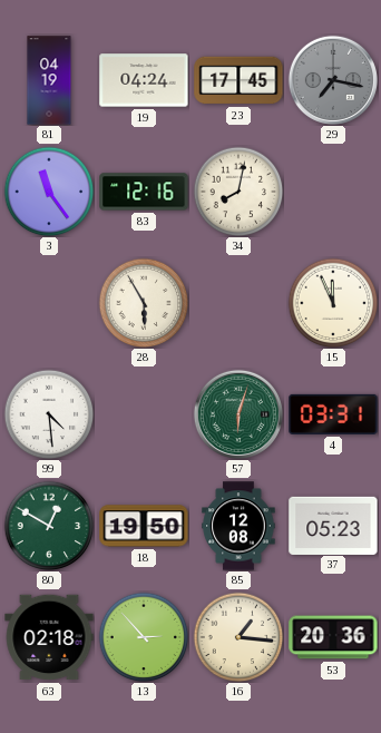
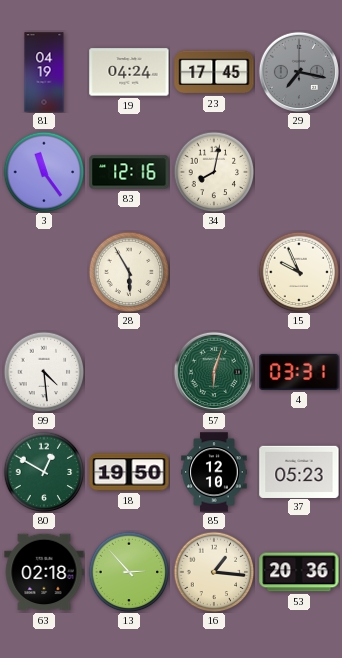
15: 11:56 -> 9:56 (299, 272)
85: 12:08 -> 12:10 (214, 472)
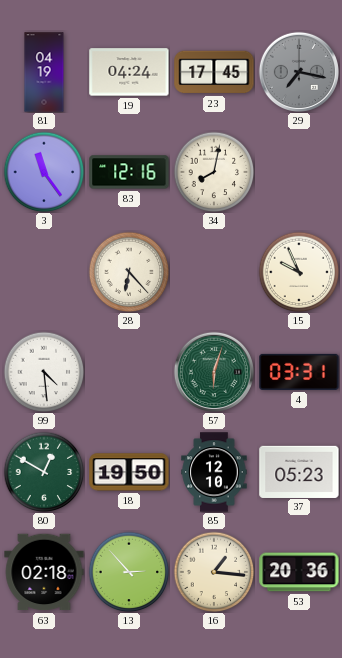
28: 5:55 -> 6:23 (129, 272)
